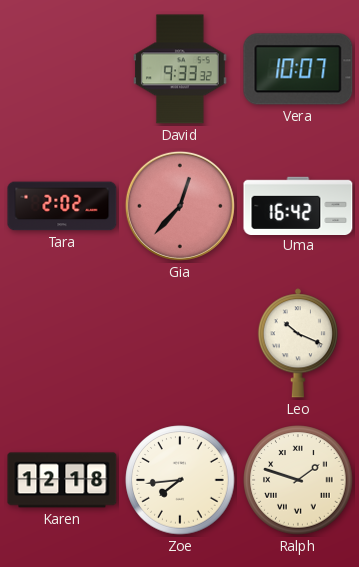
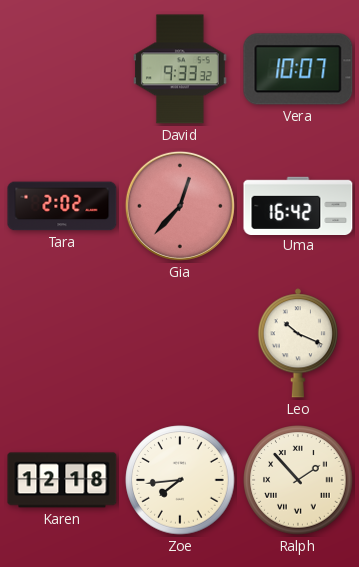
Ralph: 1:48 -> 1:53 (298, 480)
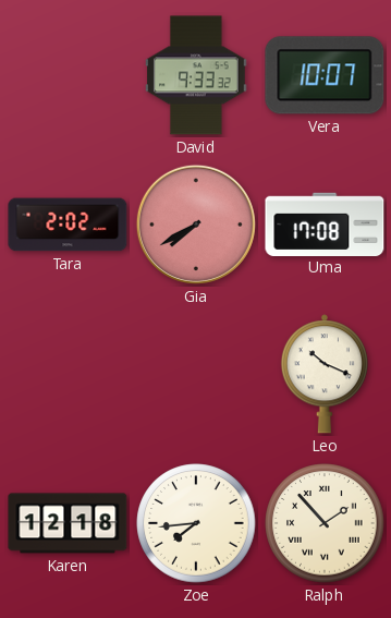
Gia: 12:37 -> 7:40 (196, 225)
Uma: 16:42 -> 17:08 (325, 223)
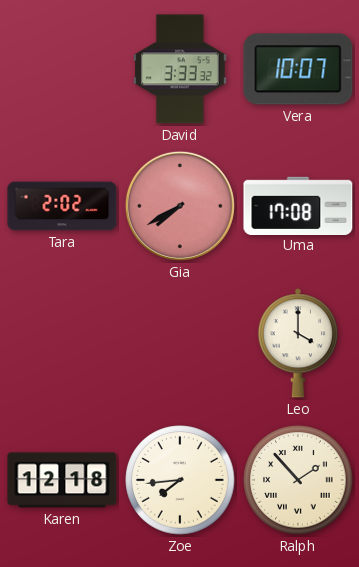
David: 9:33 -> 3:33 (181, 69)
Leo: 10:19 -> 4:00 (298, 343)
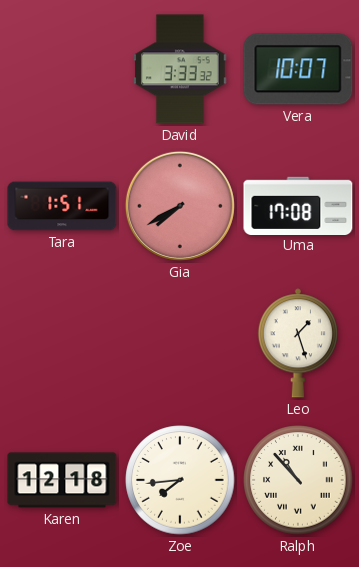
Tara: 2:02 -> 1:51 (62, 206)
Leo: 4:00 -> 1:27 (298, 343)
Ralph: 1:53 -> 10:53 (298, 480)
